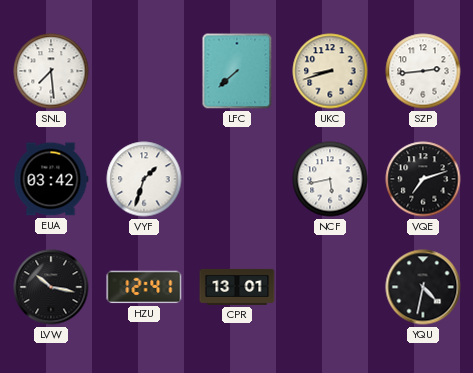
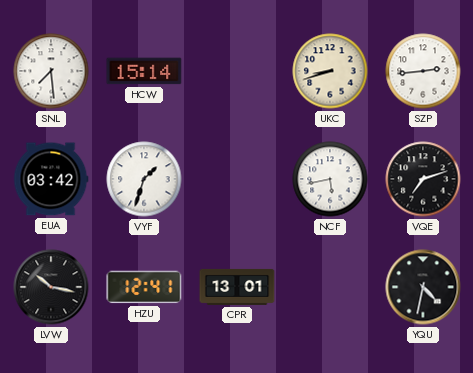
HCW: none -> 15:14 (144, 71)
LFC: 7:38 -> none (237, 71)
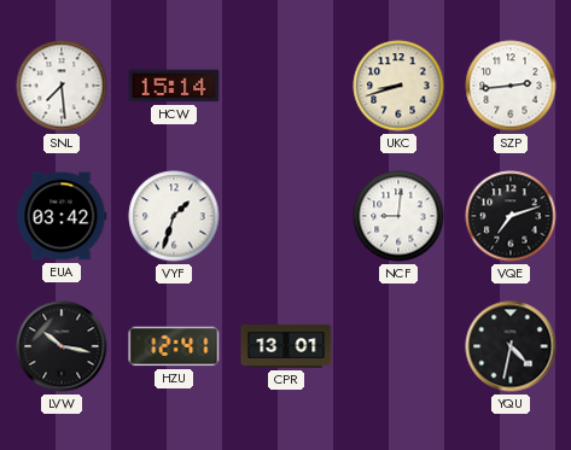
NCF: 5:43 -> 9:01 (398, 216)
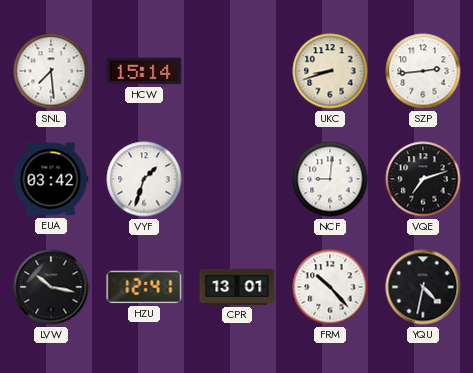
FRM: none -> 10:23 (330, 287)
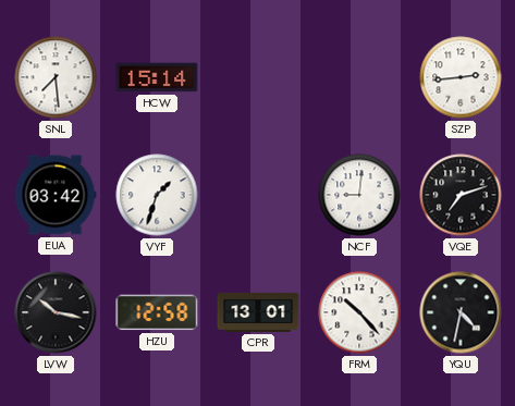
UKC: 8:42 -> none (330, 71)
HZU: 12:41 -> 12:58 (157, 312)
